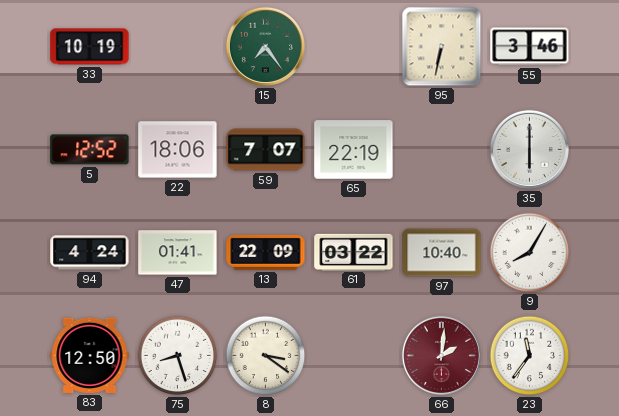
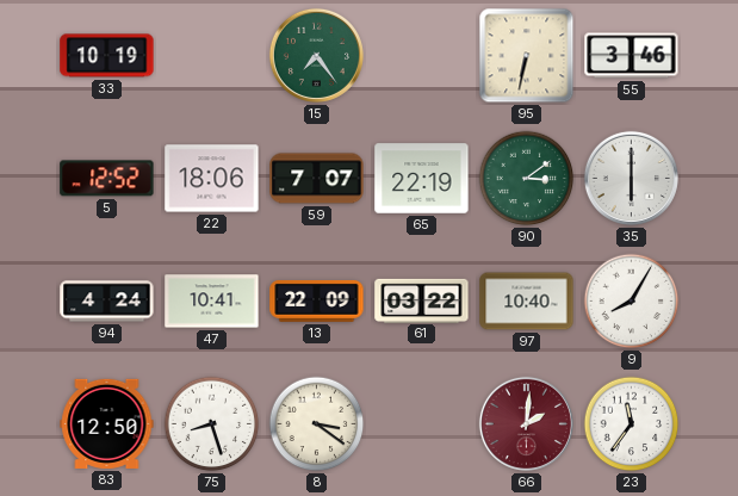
90: none -> 3:09 (527, 179)
47: 01:41 -> 10:41 (212, 302)
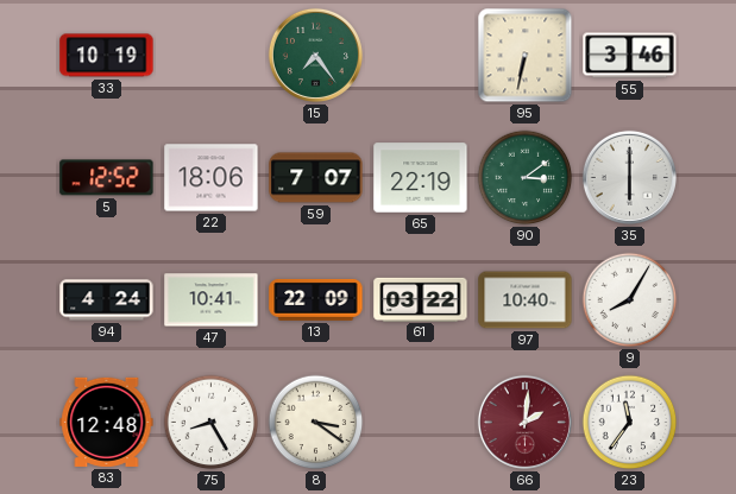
83: 12:50 -> 12:48 (107, 422)
75: 8:27 -> 8:25 (212, 423)
